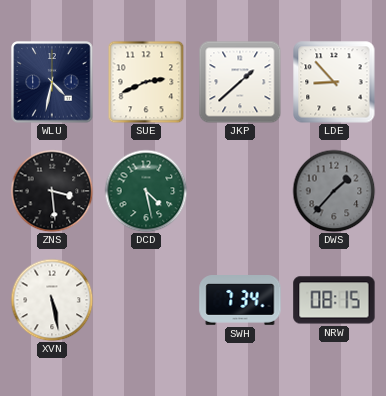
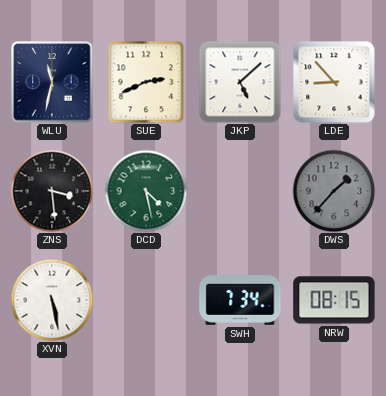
WLU: 4:32 -> 11:32 (52, 82)
JKP: 1:38 -> 5:08 (240, 82)
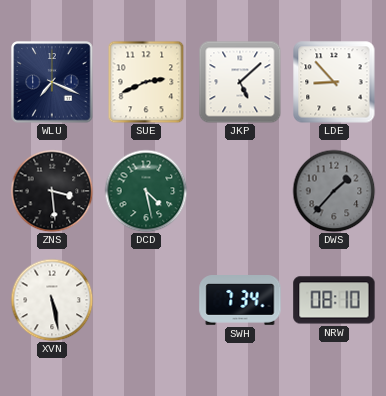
WLU: 11:32 -> 7:19 (52, 82)
NRW: 08:15 -> 08:10 (334, 300)
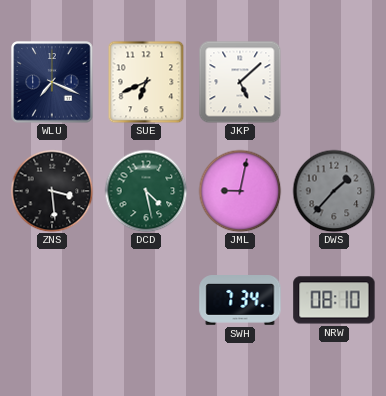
SUE: 2:41 -> 6:41 (146, 82)
LDE: 8:53 -> none (334, 82)
JML: none -> 9:02 (240, 191)
XVN: 5:28 -> none (52, 300)
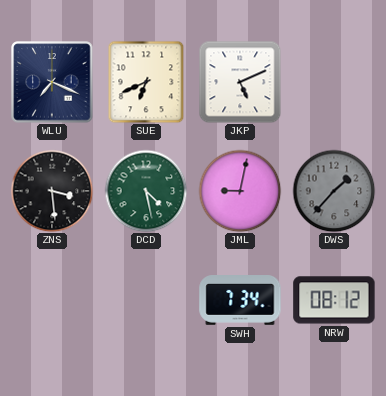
JKP: 5:08 -> 5:11 (240, 82)
NRW: 08:10 -> 08:12 (334, 300)
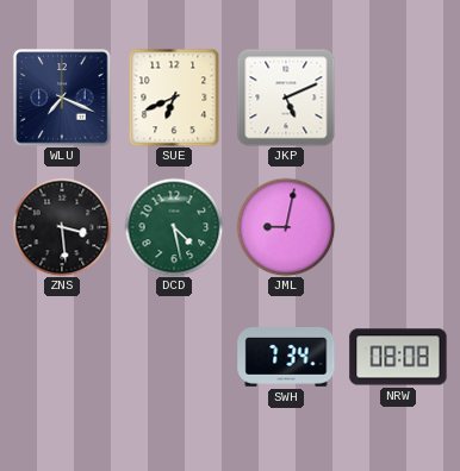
DWS: 1:37 -> none (334, 191)
NRW: 08:12 -> 08:08 (398, 357)
